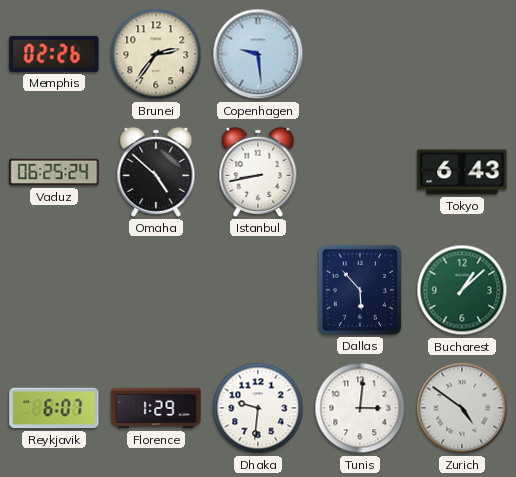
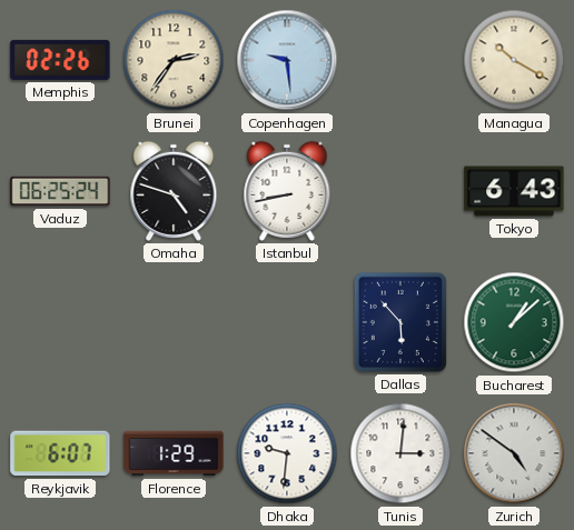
Managua: none -> 10:20 (514, 60)
Omaha: 4:52 -> 4:48 (174, 191)
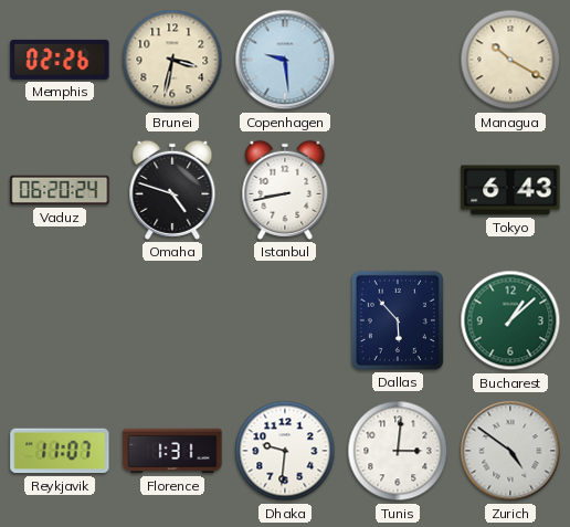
Brunei: 2:36 -> 3:32 (172, 60)
Vaduz: 06:25 -> 06:20 (60, 190)
Reykjavik: 6:07 -> 11:07 (60, 451)
Florence: 1:29 -> 1:31 (172, 451)
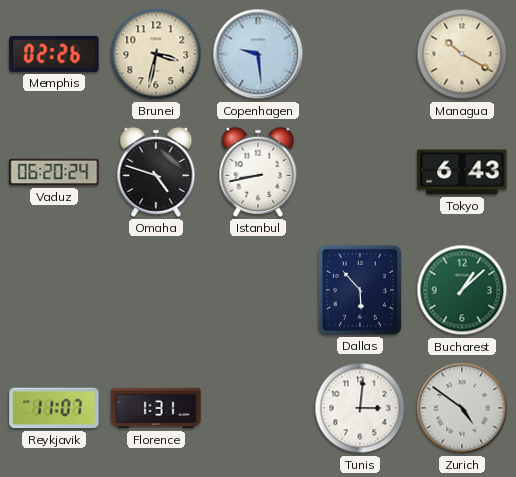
Dhaka: 9:31 -> none (285, 451)
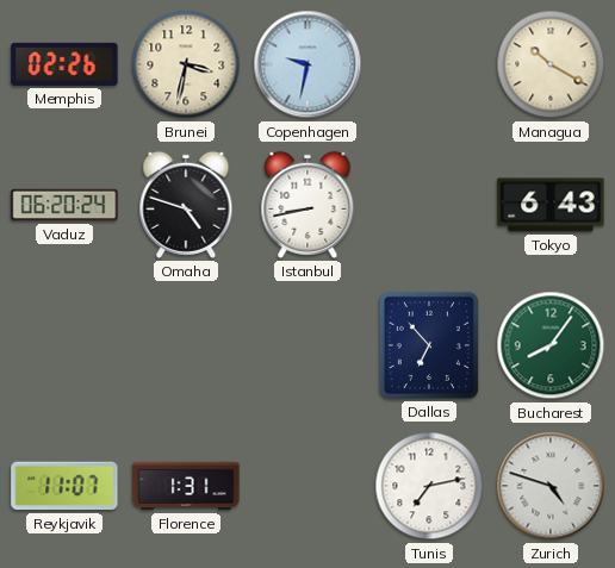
Copenhagen: 9:29 -> 9:32 (307, 64)
Dallas: 5:53 -> 6:53 (429, 345)
Bucharest: 1:08 -> 8:06 (551, 345)
Tunis: 3:01 -> 7:13 (429, 486)
Zurich: 4:51 -> 4:48 (551, 486)
